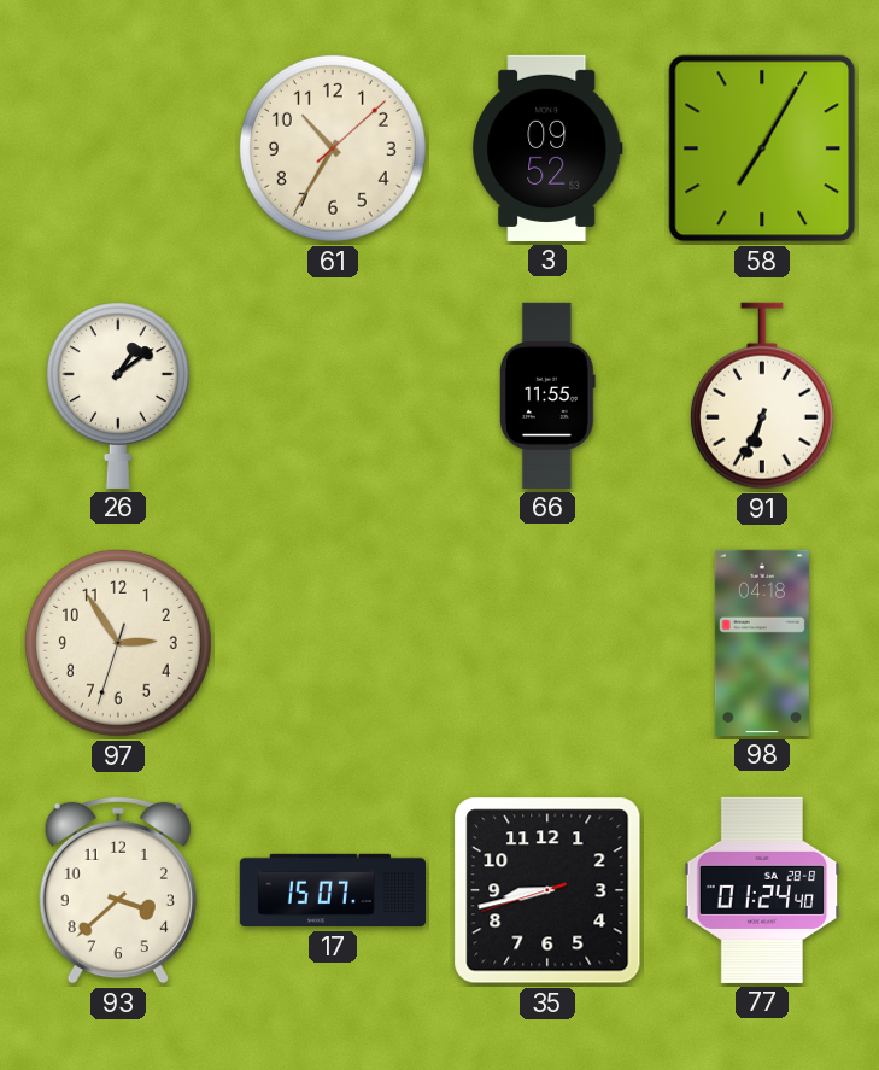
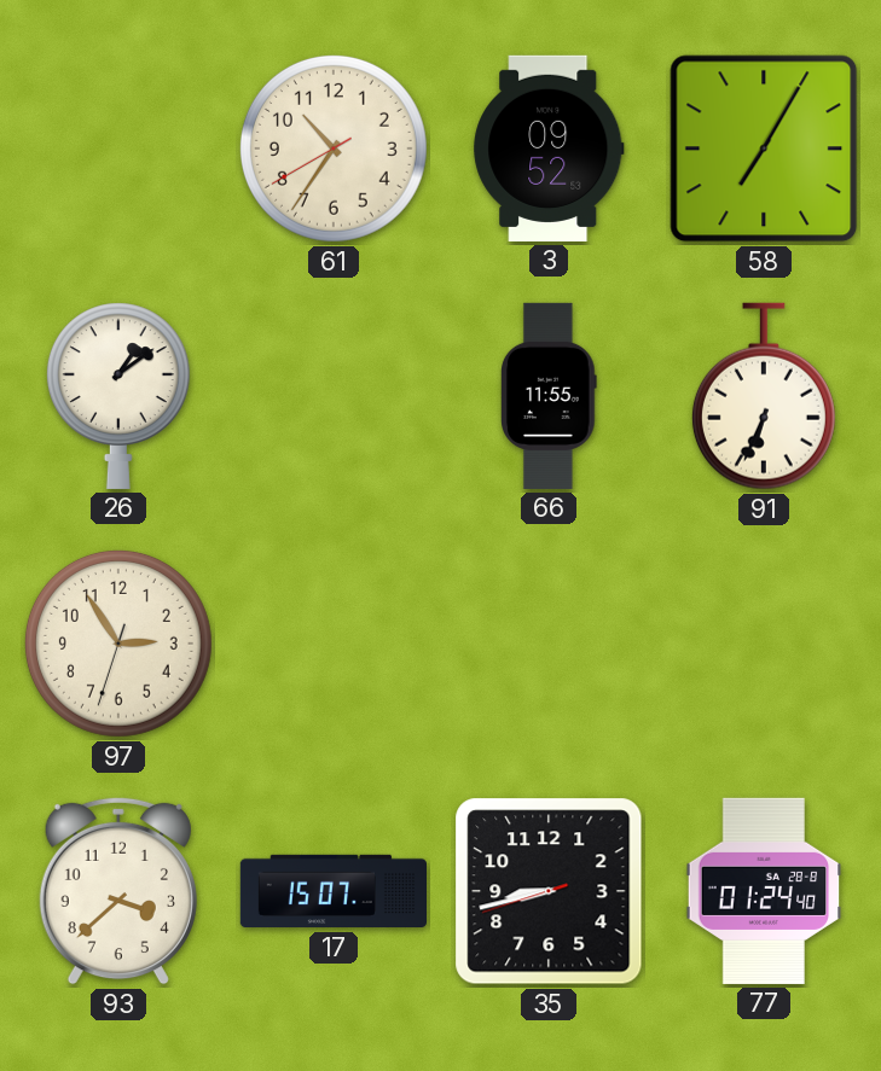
61: 10:35:08 -> 10:35:40 (334, 149)
98: 04:18 -> none (762, 643)
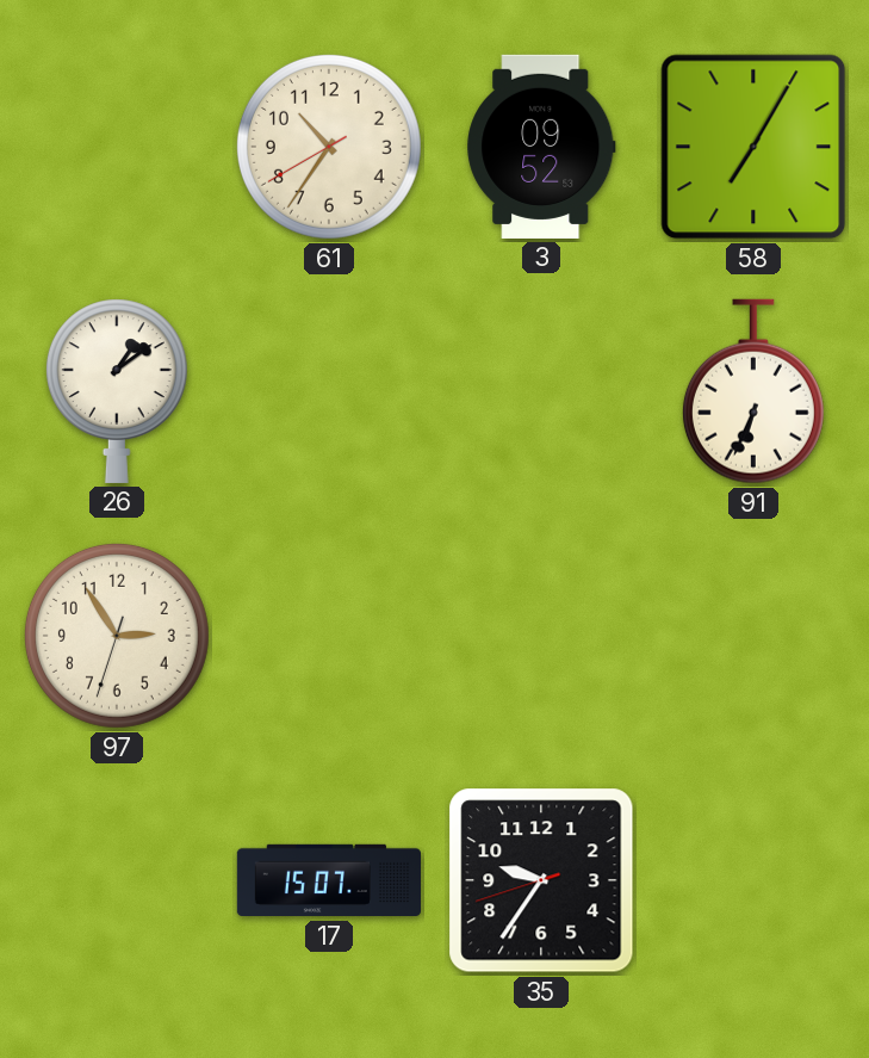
66: 11:55 -> none (550, 396)
93: 3:38 -> none (118, 891)
35: 8:42 -> 9:35 (541, 880)
77: 01:24 -> none (764, 891)
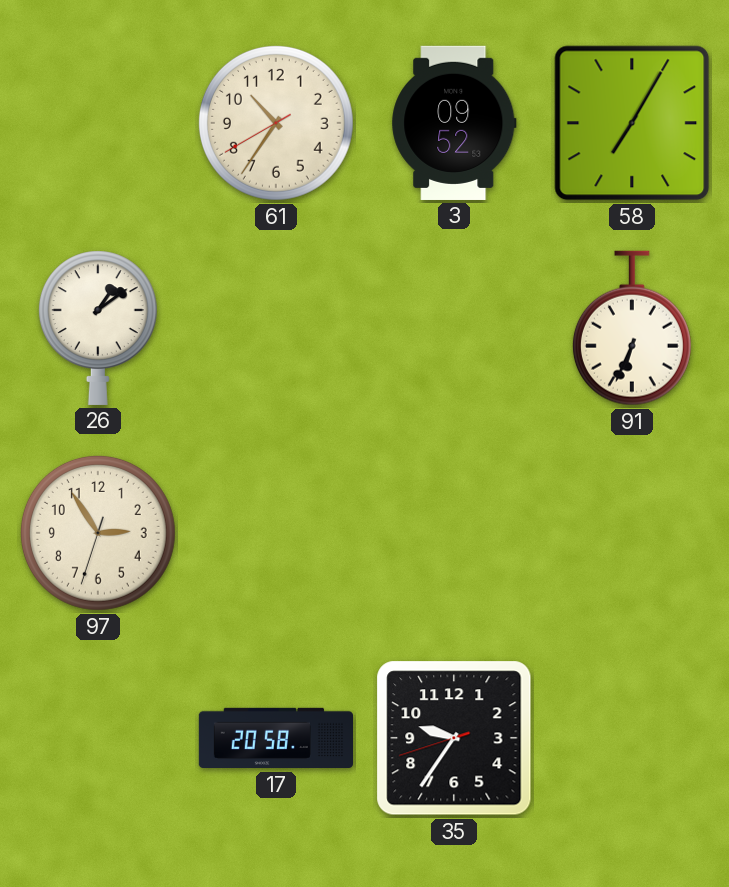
17: 15:07 -> 20:58 (275, 738)
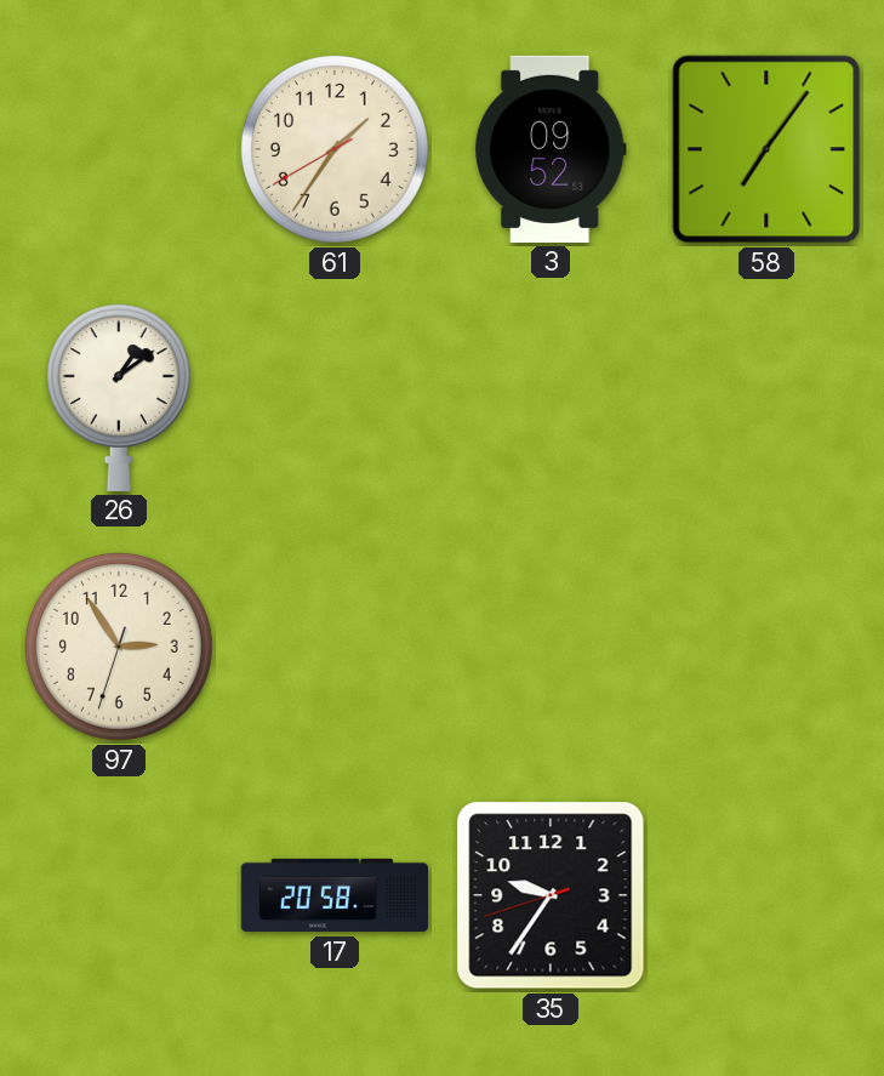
61: 10:35 -> 1:35 (335, 149)
58: 7:05 -> 7:06 (766, 149)
91: 6:34 -> none (632, 328)
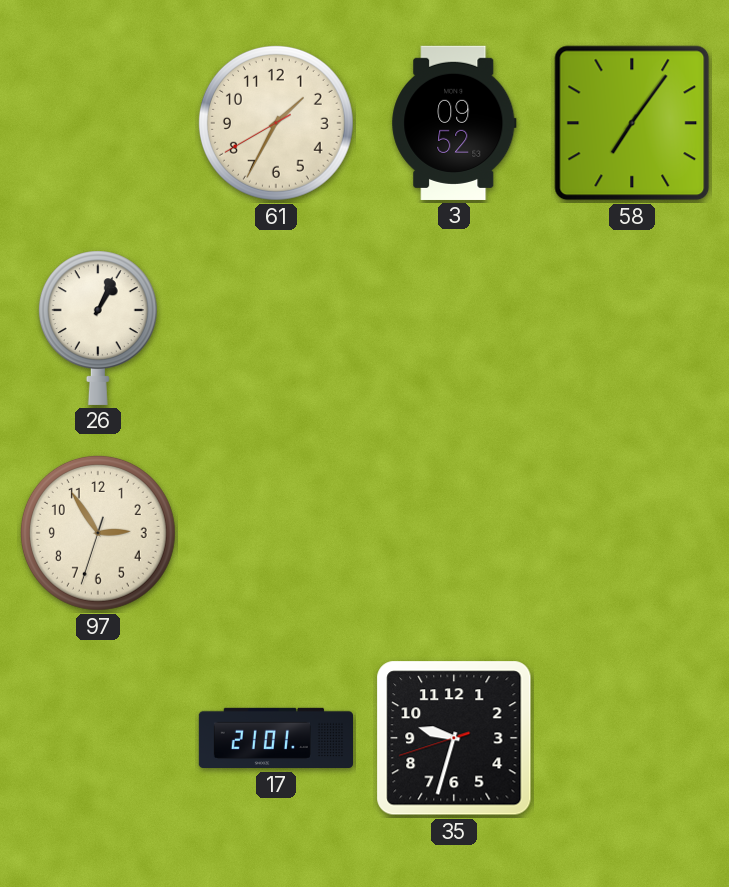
61: 1:35 -> 1:34 (276, 123)
26: 1:09 -> 1:04 (98, 328)
17: 20:58 -> 21:01 (275, 738)
35: 9:35 -> 9:32 (454, 738)
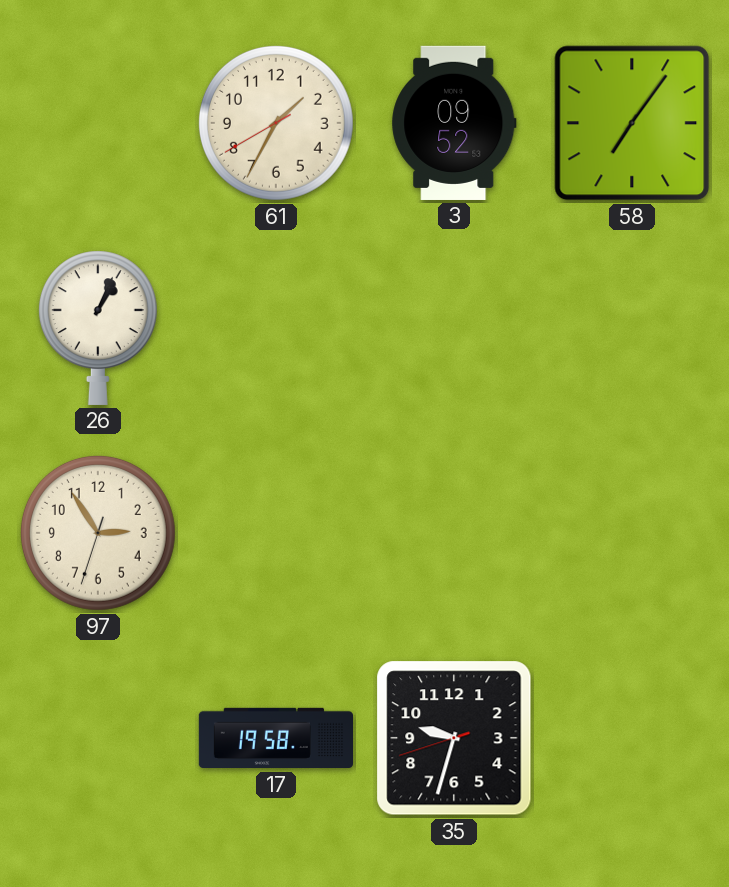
17: 21:01 -> 19:58 (275, 738)
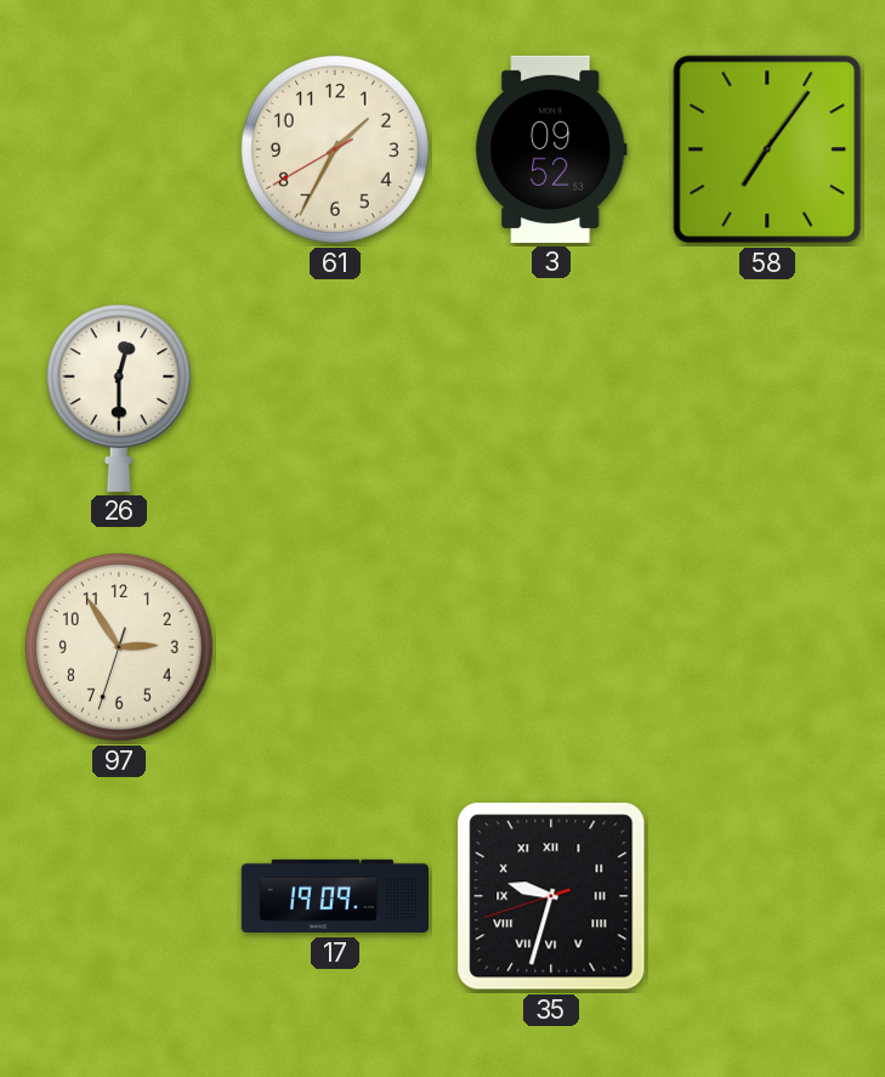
26: 1:04 -> 12:30 (119, 398)
17: 19:58 -> 19:09 (334, 896)
35 numerals: Arabic -> Roman (551, 896)
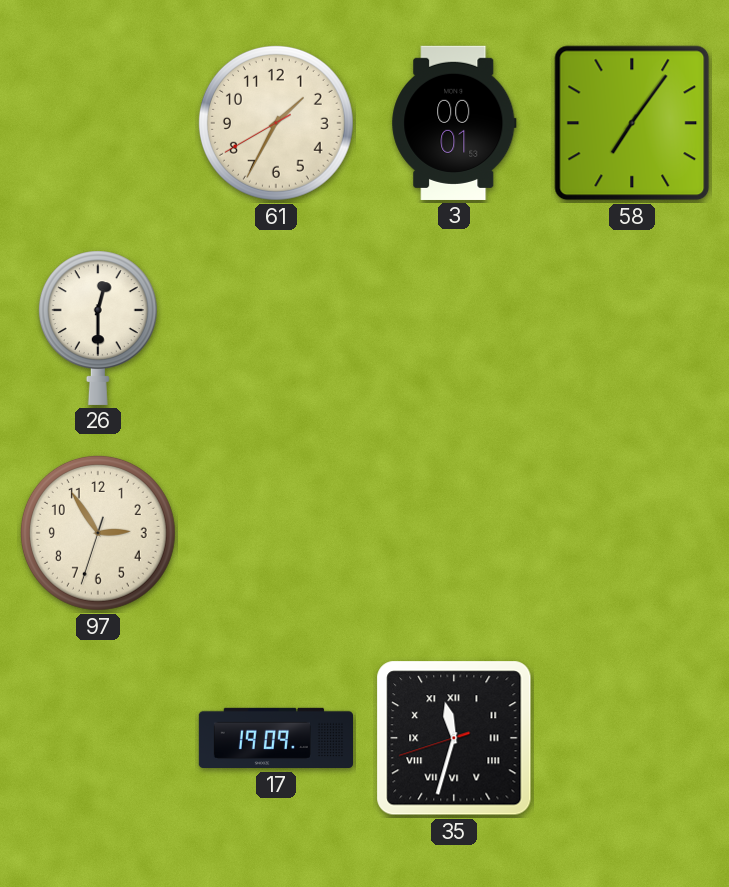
3: 09:52 -> 00:01 (454, 123)
35: 9:32 -> 11:32 (454, 738)
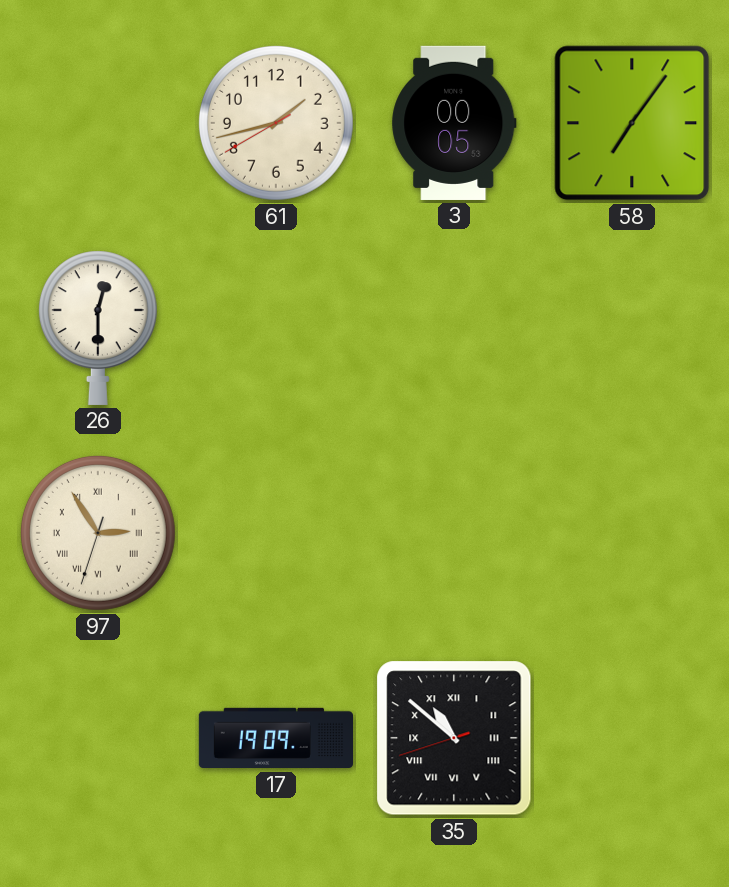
61: 1:34 -> 1:42 (276, 123)
3: 00:01 -> 00:05 (454, 123)
97 numerals: Arabic -> Roman (98, 533)
35: 11:32 -> 10:51 (454, 738)
